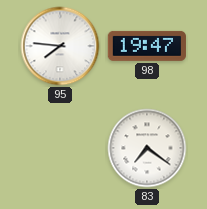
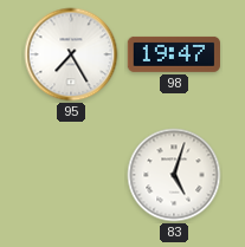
95: 7:46 -> 7:25 (71, 54)
83: 7:21 -> 5:03 (174, 175)
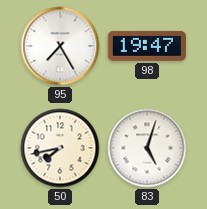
50: none -> 7:43 (60, 148)
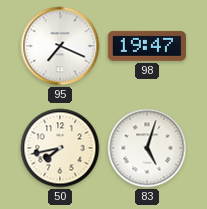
95: 7:25 -> 7:19 (60, 46)
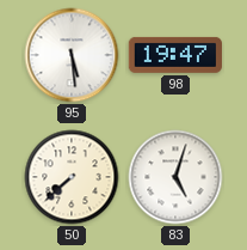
95: 7:19 -> 5:29 (72, 55)
50: 7:43 -> 7:38 (72, 177)
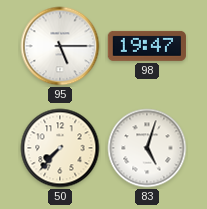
95: 5:29 -> 5:15 (60, 46)
50: 7:38 -> 7:37 (60, 148)
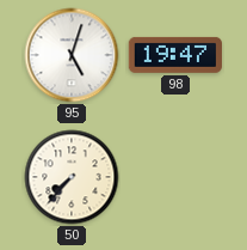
95: 5:15 -> 5:03 (72, 55)
83: 5:03 -> none (147, 148)
